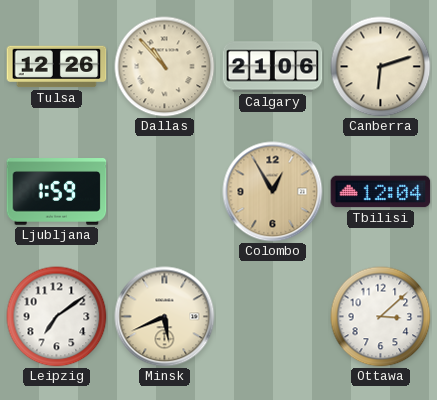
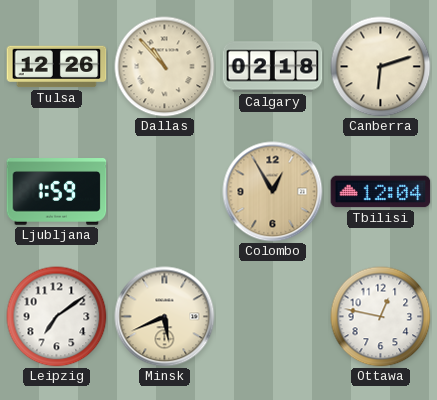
Calgary: 21:06 -> 02:18 (273, 67)
Ottawa: 3:08 -> 12:47 (381, 317)
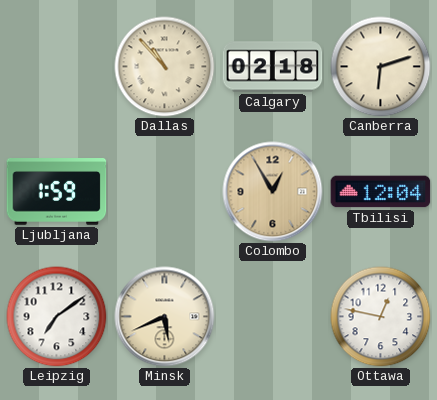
Tulsa: 12:26 -> none (57, 67)
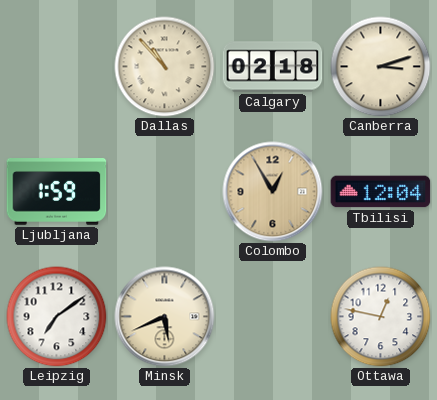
Canberra: 6:12 -> 3:12 (381, 67)
